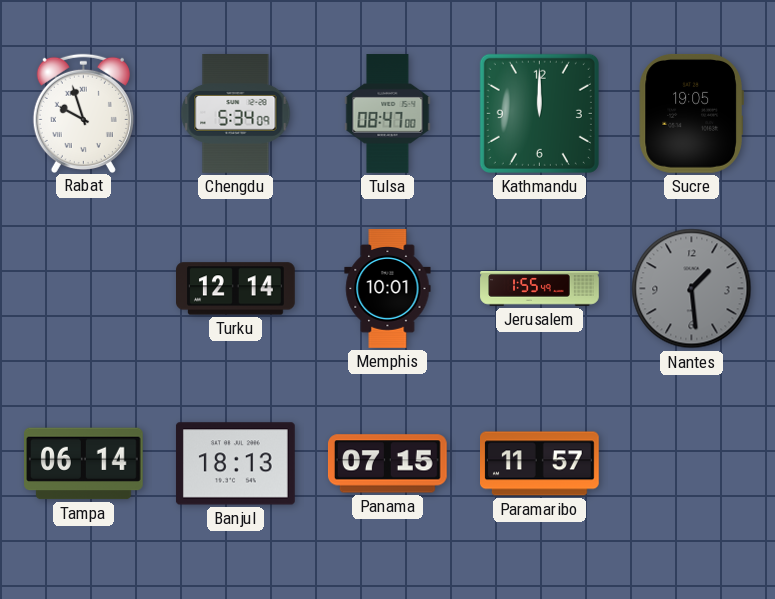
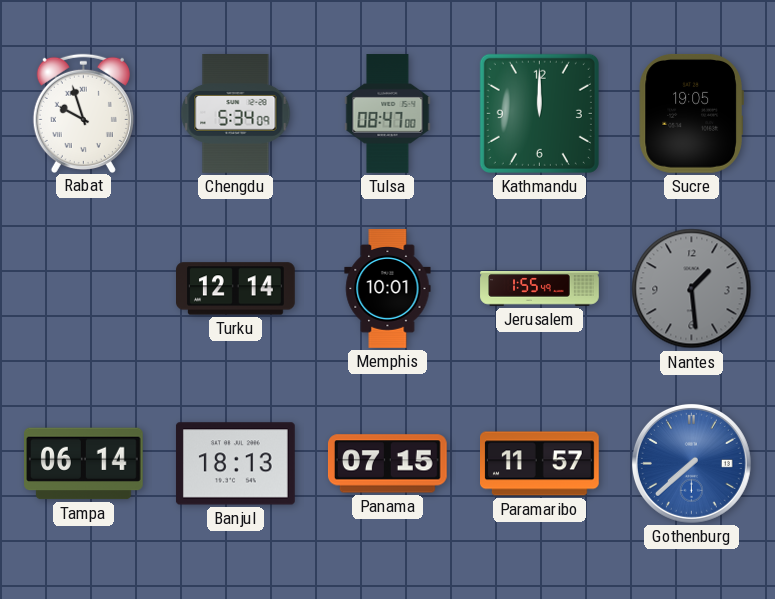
Gothenburg: none -> 7:38 (691, 463)
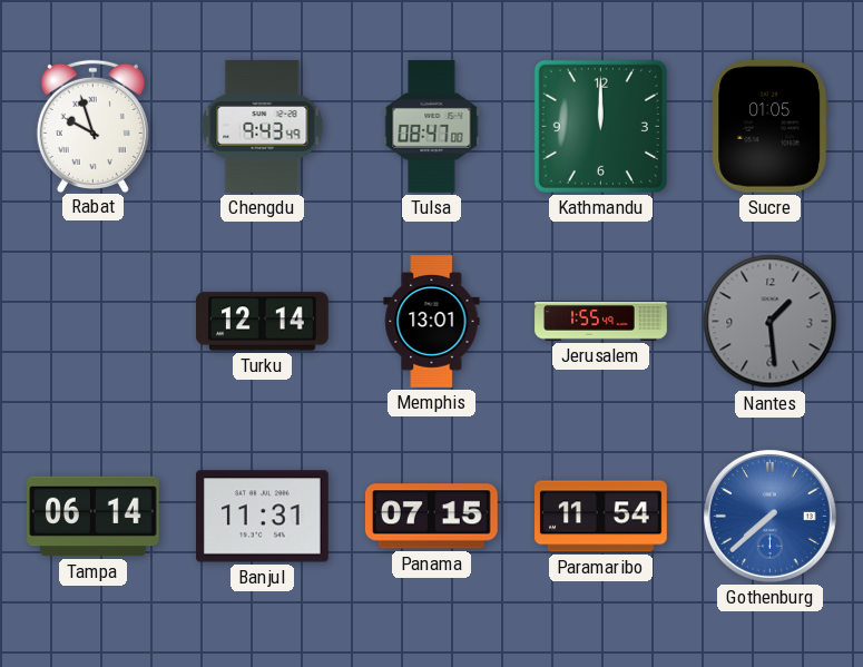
Chengdu: 5:34 -> 9:43 (263, 127)
Sucre: 19:05 -> 01:05 (769, 126)
Memphis: 10:01 -> 13:01 (432, 322)
Banjul: 18:13 -> 11:31 (262, 517)
Paramaribo: 11:57 -> 11:54 (601, 517)
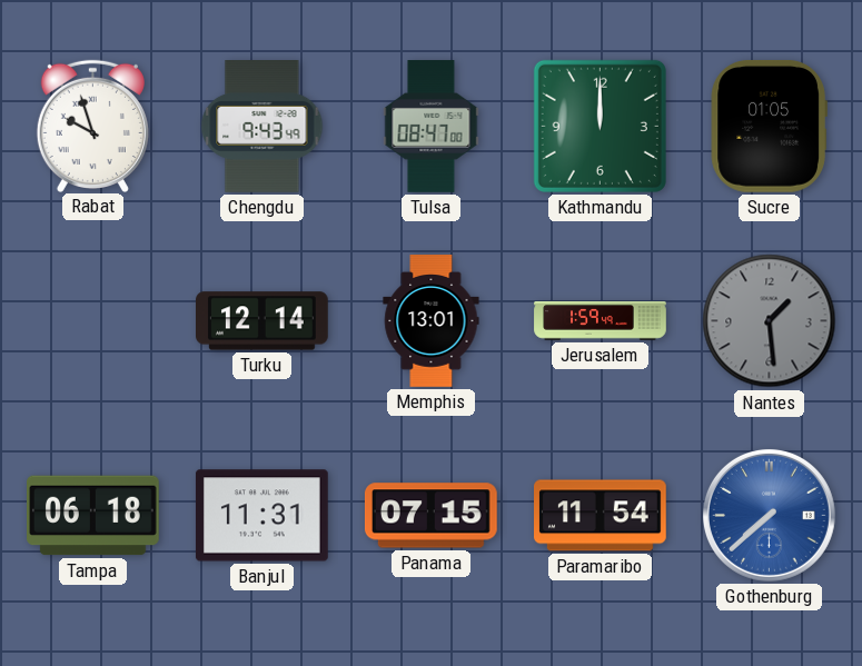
Jerusalem: 1:55 -> 1:59 (601, 321)
Tampa: 06:14 -> 06:18 (93, 516)
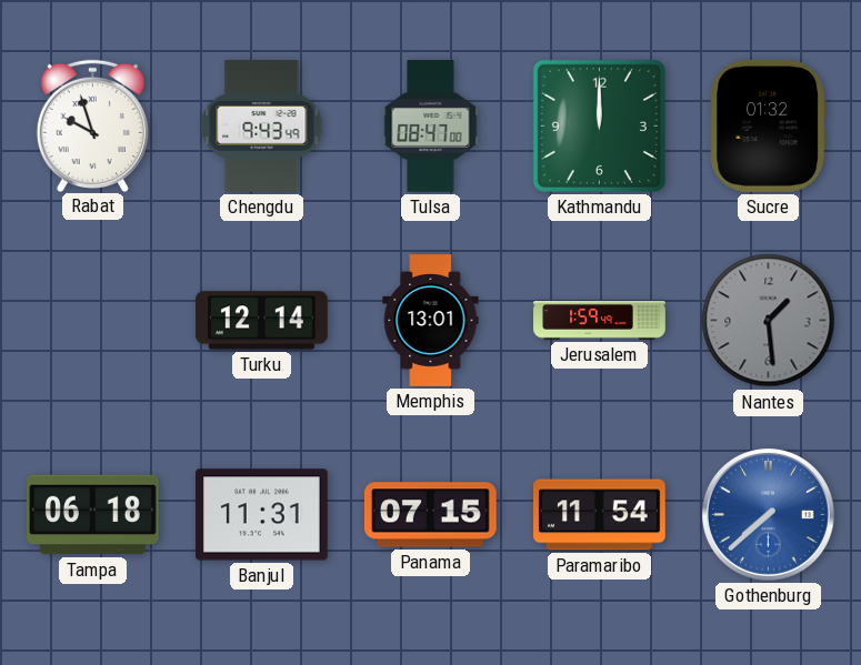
Sucre: 01:05 -> 01:32 (768, 125)
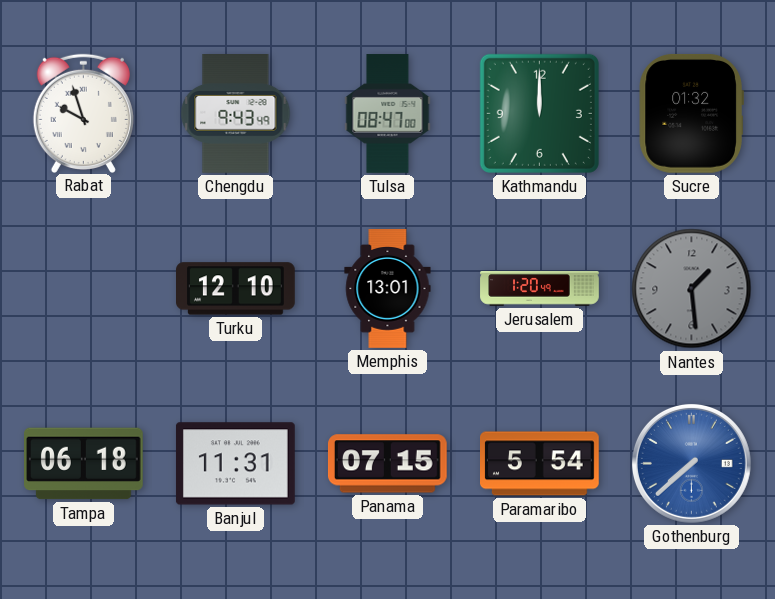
Turku: 12:14 -> 12:10 (236, 289)
Jerusalem: 1:59 -> 1:20 (540, 289)
Paramaribo: 11:54 -> 5:54 (540, 464)
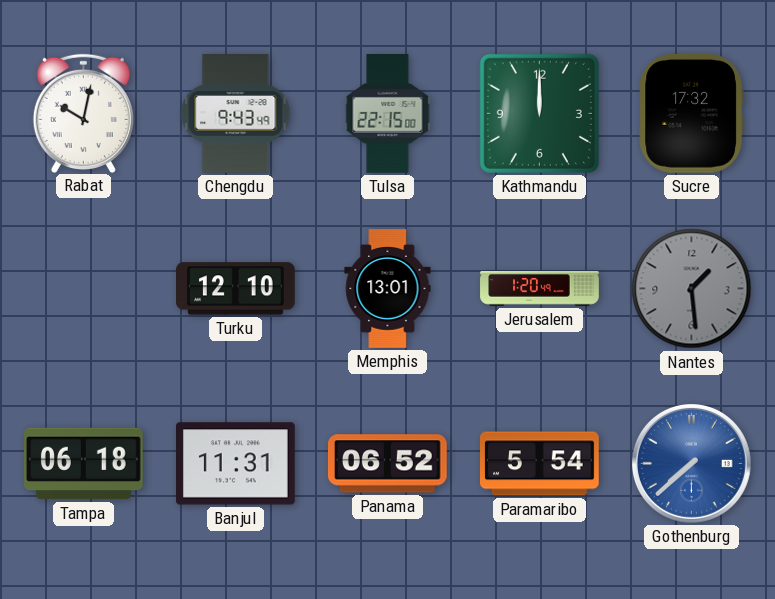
Rabat: 9:57 -> 10:02 (83, 113)
Tulsa: 08:47 -> 22:15 (388, 114)
Sucre: 01:32 -> 17:32 (691, 113)
Panama: 07:15 -> 06:52 (387, 464)
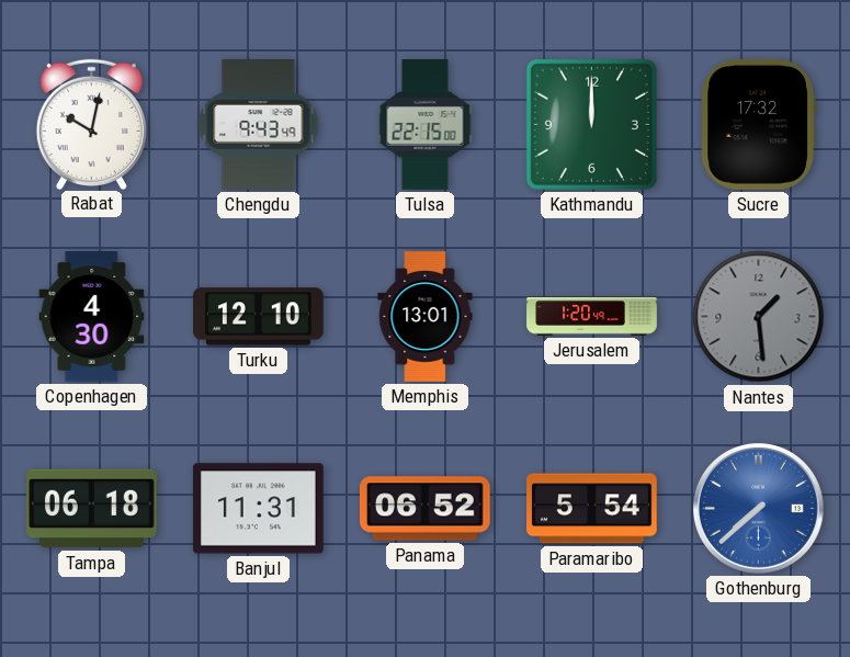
Copenhagen: none -> 4:30 (92, 317)
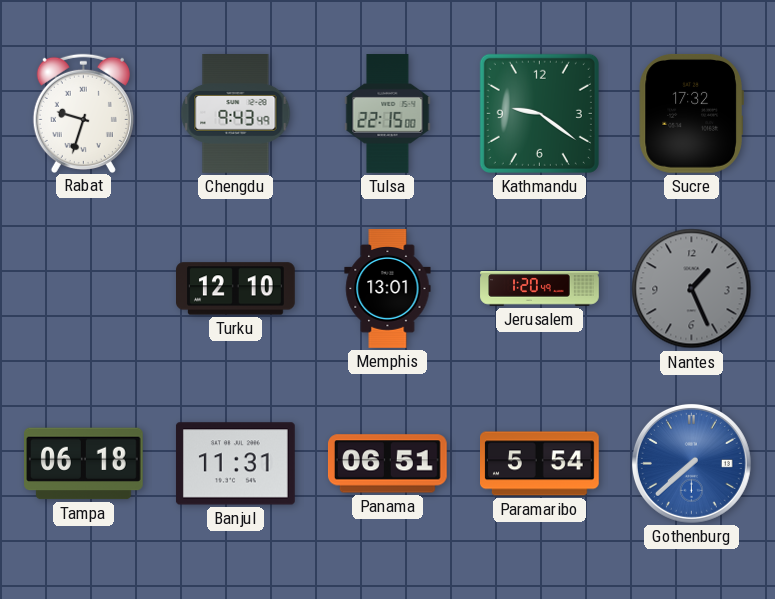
Rabat: 10:02 -> 9:33 (83, 113)
Kathmandu: 12:00 -> 9:21 (539, 113)
Copenhagen: 4:30 -> none (92, 317)
Nantes: 1:29 -> 1:26 (692, 289)
Panama: 06:52 -> 06:51 (387, 464)
